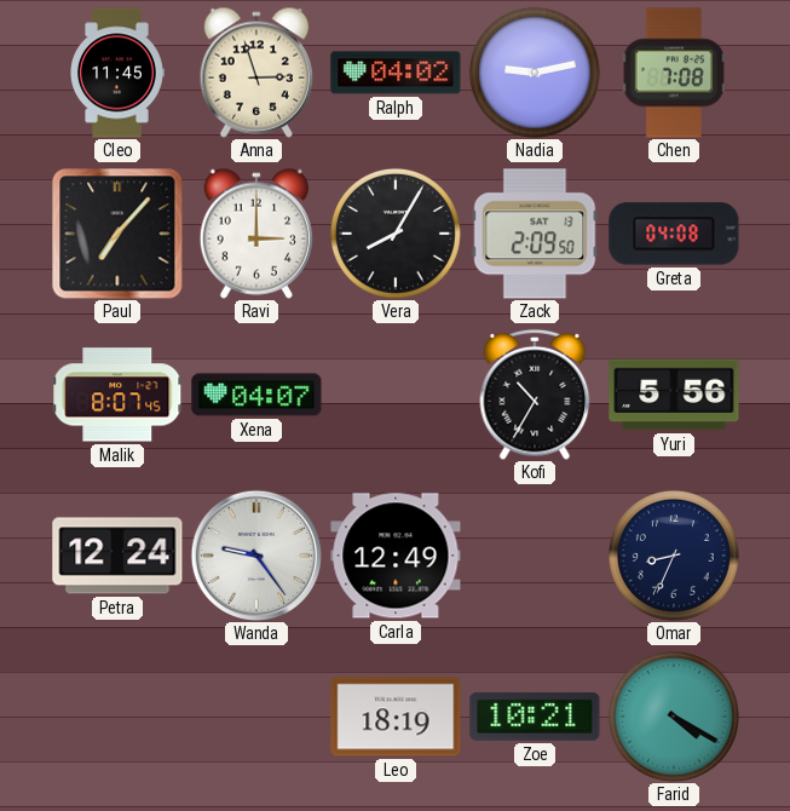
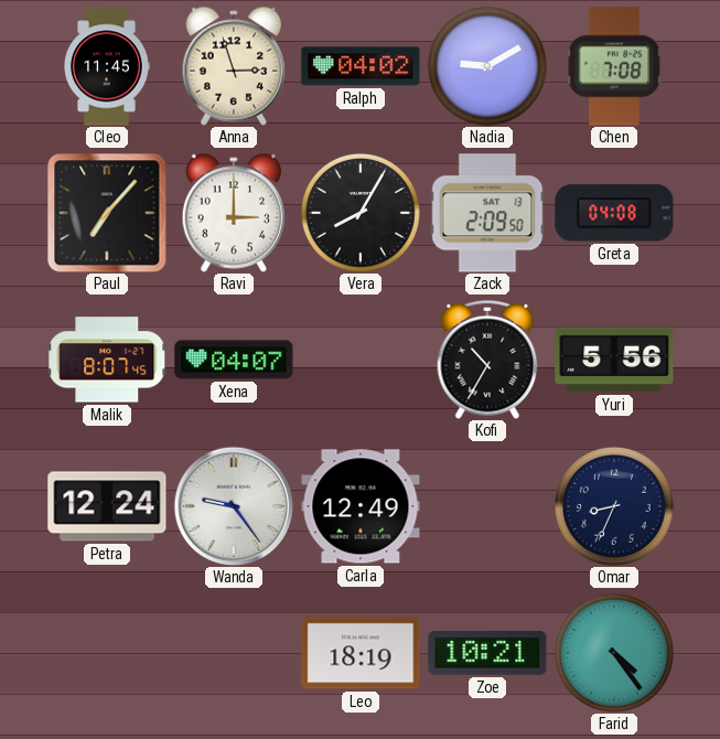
Nadia: 9:13 -> 9:10 (487, 66)
Farid: 4:20 -> 4:24 (614, 653)
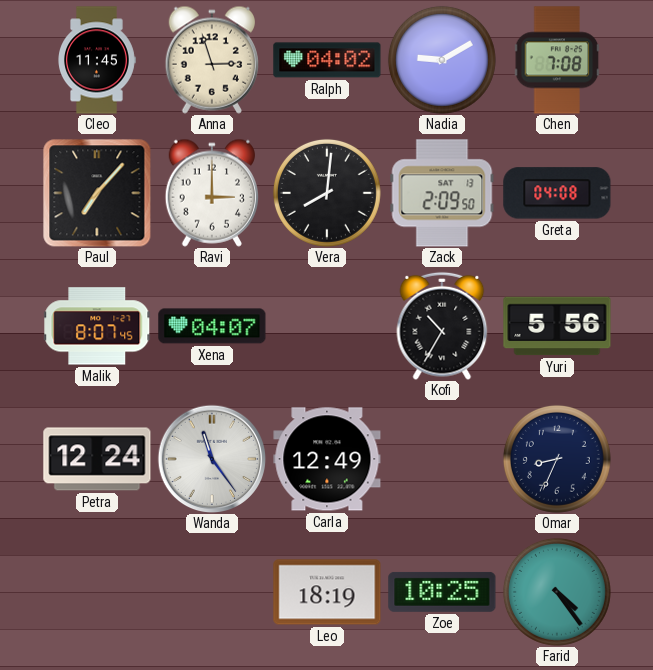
Vera: 8:05 -> 8:01 (327, 193)
Wanda: 9:24 -> 11:24 (212, 459)
Zoe: 10:21 -> 10:25 (442, 592)
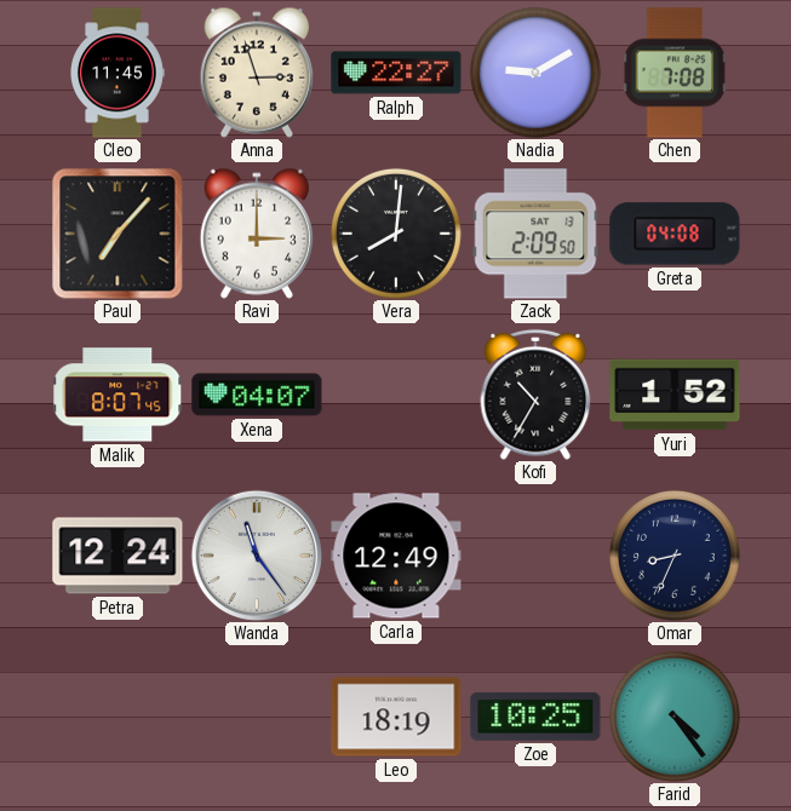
Ralph: 04:02 -> 22:27 (396, 73)
Yuri: 5:56 -> 1:52 (675, 395)
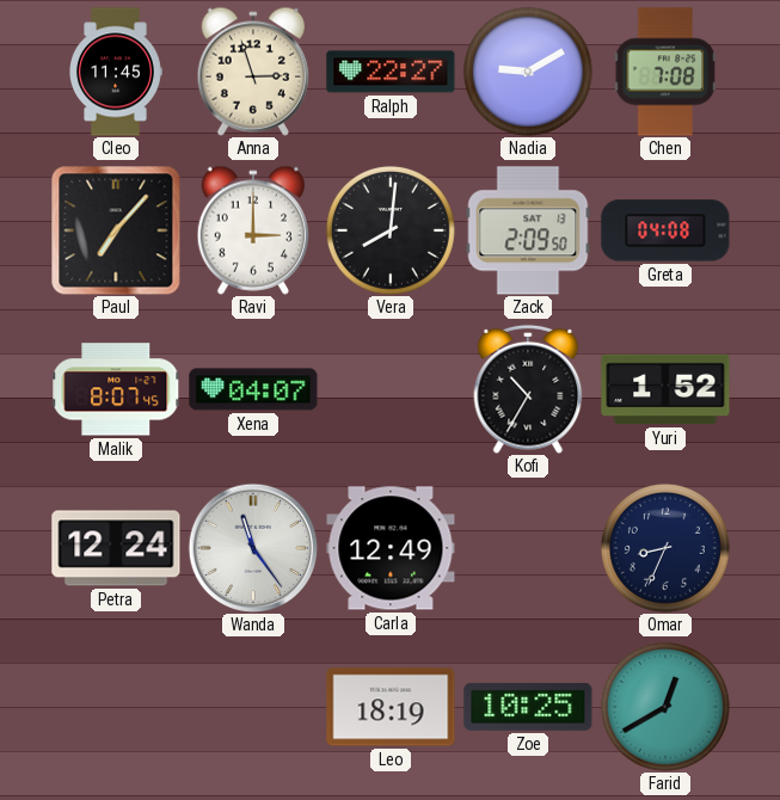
Farid: 4:24 -> 12:40 (665, 707)
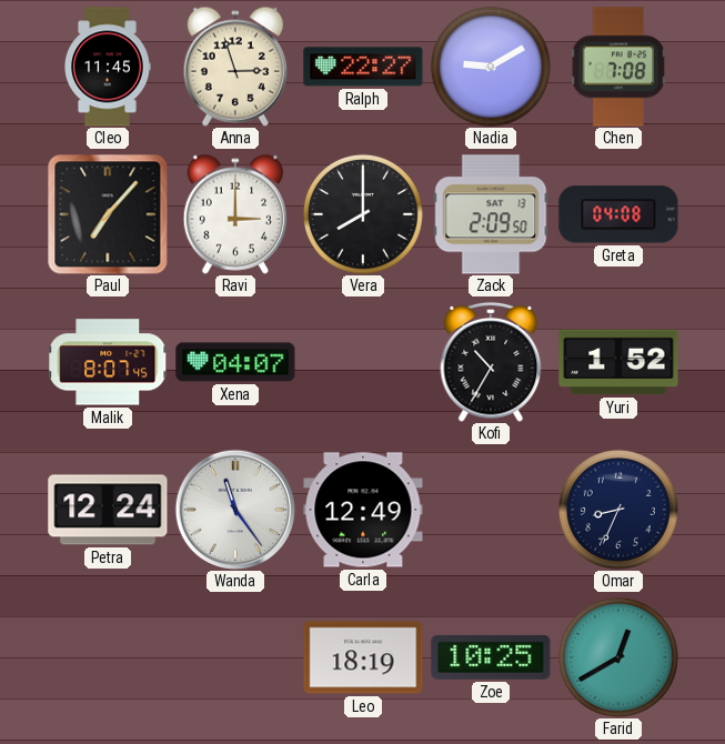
Vera: 8:01 -> 8:00 (363, 214)
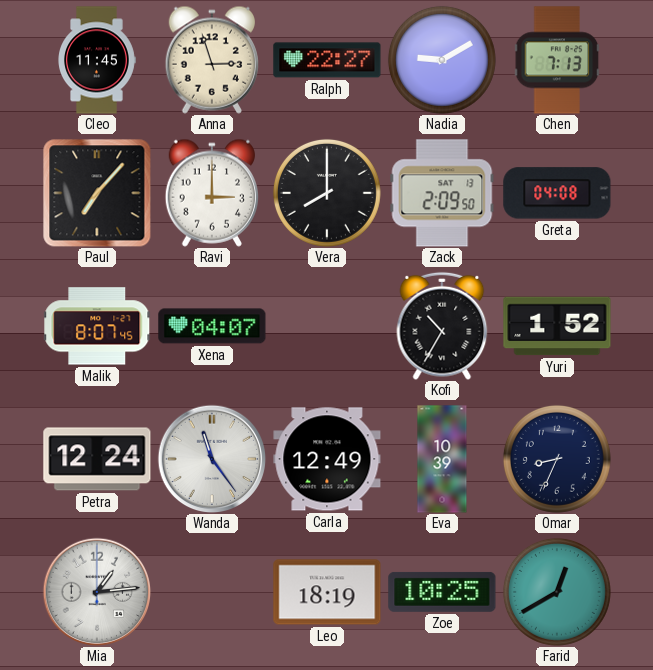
Chen: 7:08 -> 7:13 (557, 60)
Eva: none -> 10:39 (442, 459)
Mia: none -> 1:14 (97, 592)
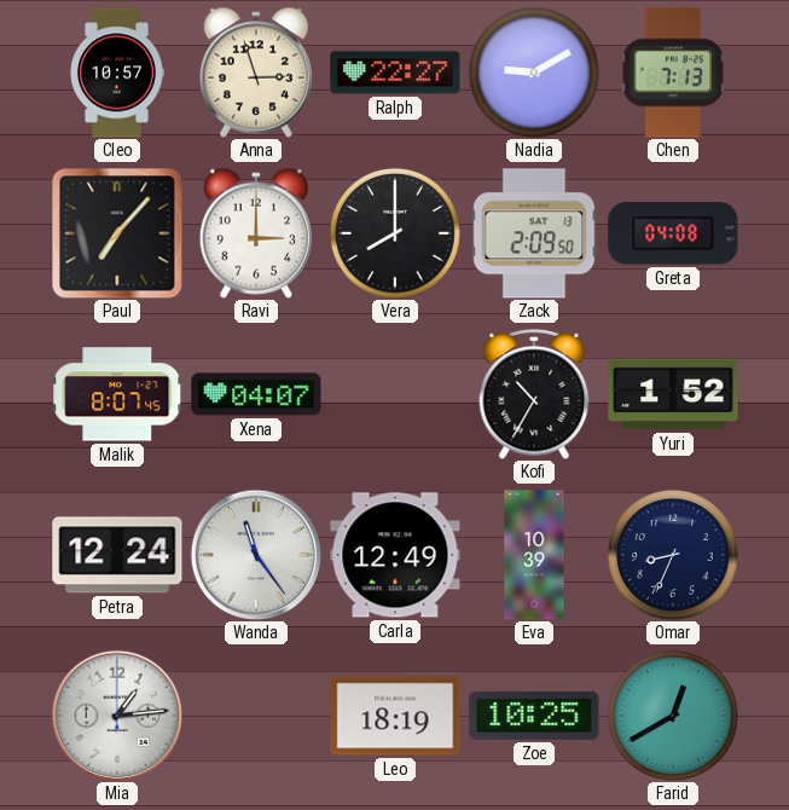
Cleo: 11:45 -> 10:57 (117, 73)
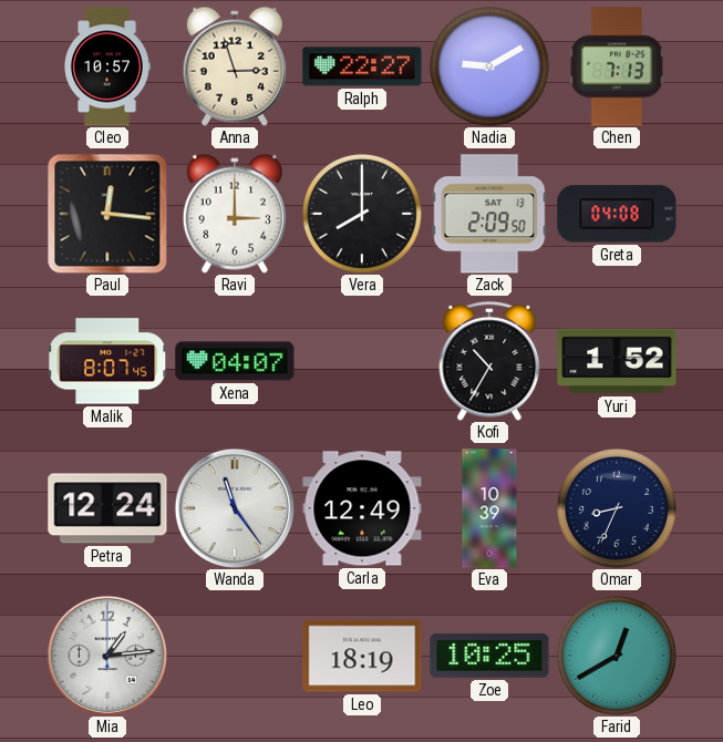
Paul: 7:07 -> 12:16 (107, 214)
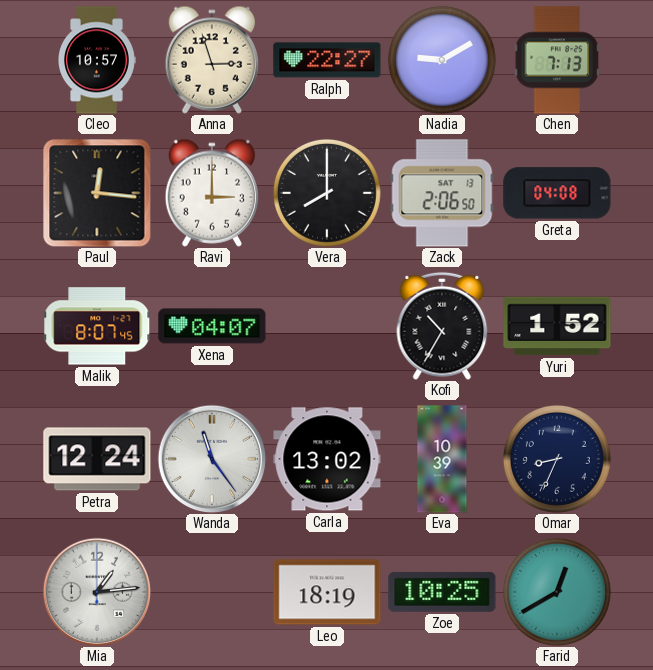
Zack: 2:09 -> 2:06 (442, 193)
Carla: 12:49 -> 13:02 (327, 459)
